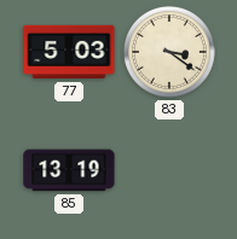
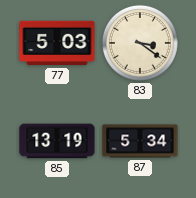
87: none -> 5:34 (140, 141)
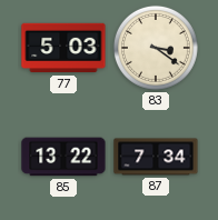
85: 13:19 -> 13:22 (63, 157)
87: 5:34 -> 7:34 (156, 157)
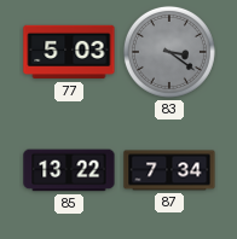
83 dial: cream -> grey (169, 52)
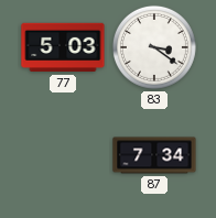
83 dial: grey -> white (154, 47)
85: 13:22 -> none (69, 170)
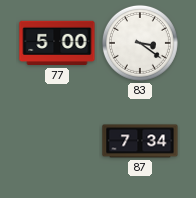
77: 5:03 -> 5:00 (57, 43)
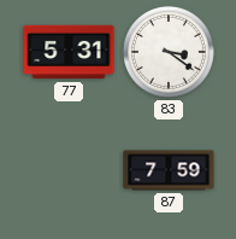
77: 5:00 -> 5:31 (69, 52)
87: 7:34 -> 7:59 (169, 170)
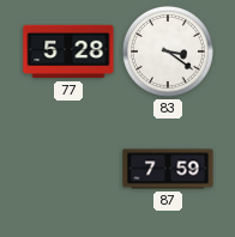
77: 5:31 -> 5:28 (68, 51)
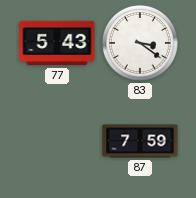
77: 5:28 -> 5:43 (57, 43)
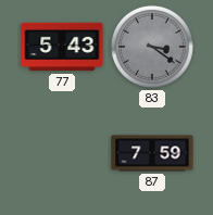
83 dial: white -> grey (152, 47)
